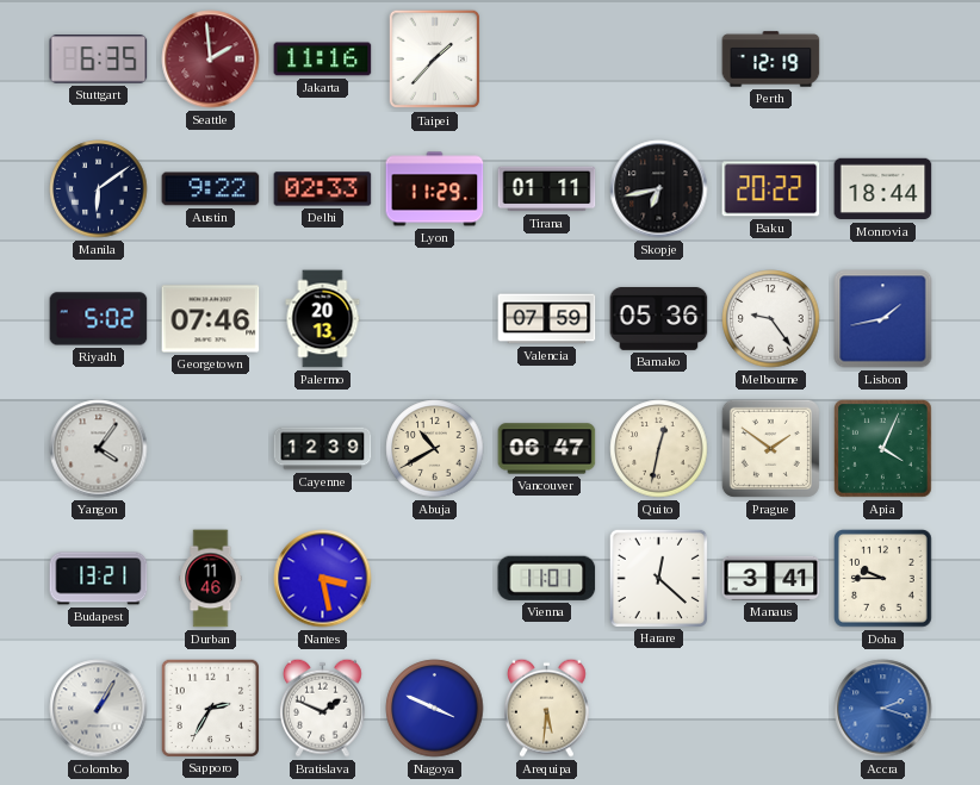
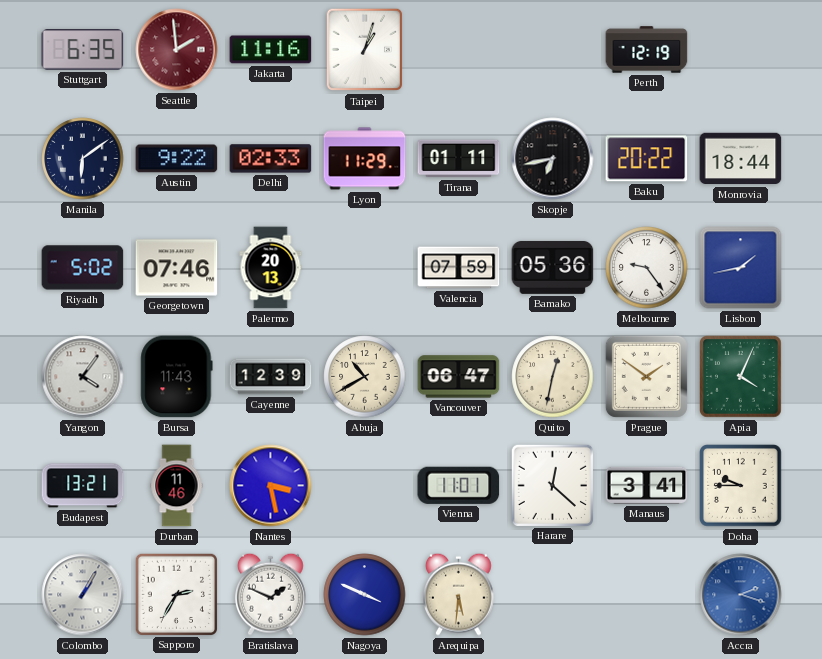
Taipei: 1:37 -> 1:03 (365, 50)
Bursa: none -> 11:43 (177, 377)
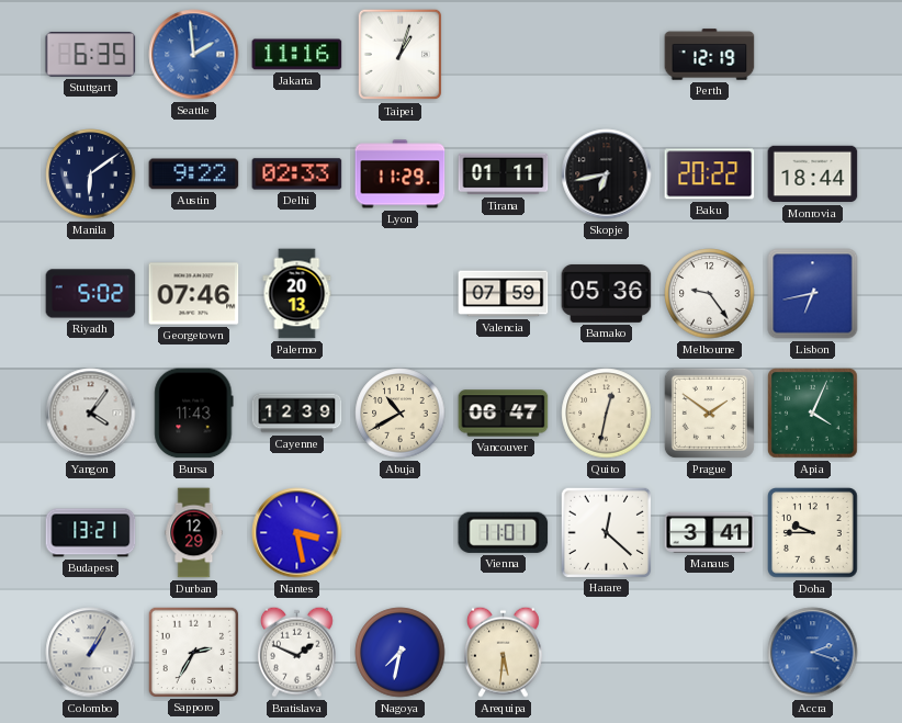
Seattle dial: burgundy -> blue (194, 55)
Lisbon: 1:43 -> 6:43 (813, 294)
Durban: 11:46 -> 12:29 (194, 533)
Nagoya: 3:49 -> 7:32 (401, 653)
